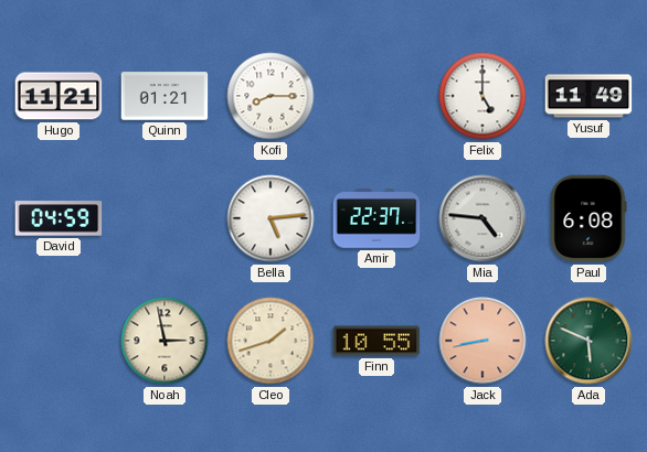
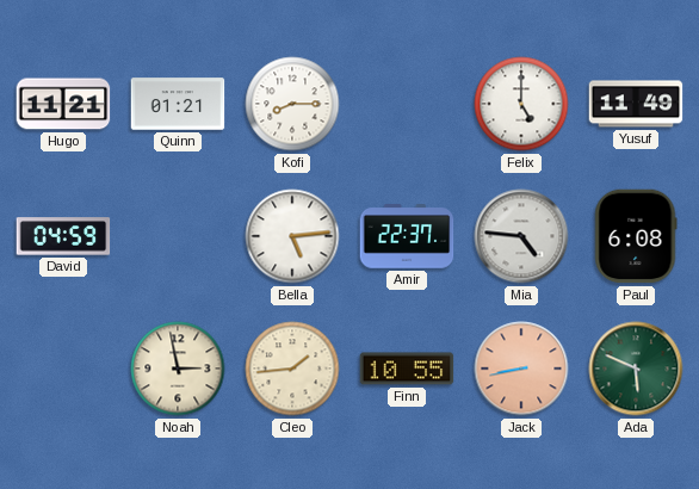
Cleo: 1:42 -> 1:44 (292, 369)
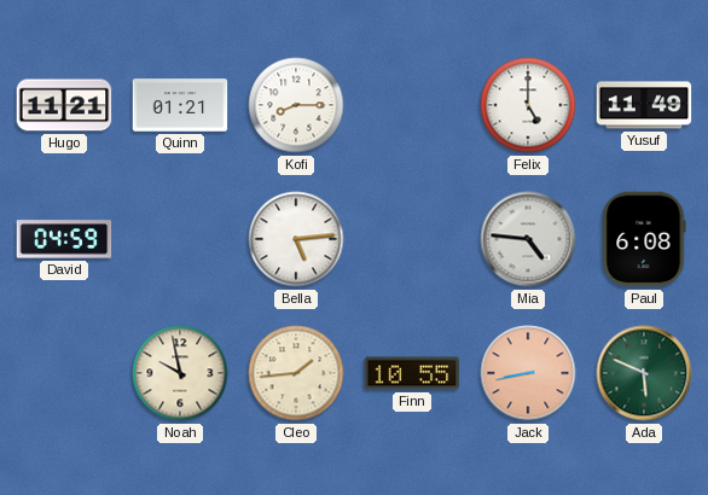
Amir: 22:37 -> none (407, 236)
Noah: 2:58 -> 9:58 (180, 373)
